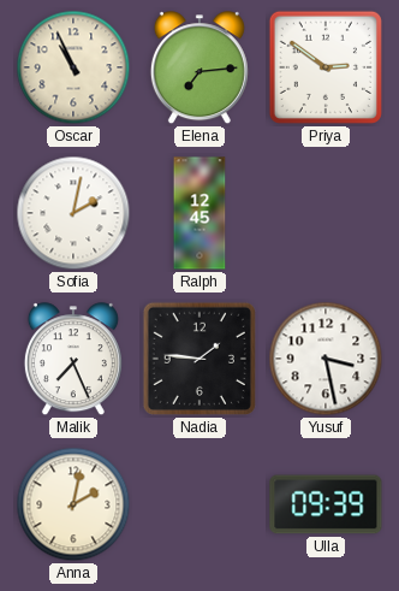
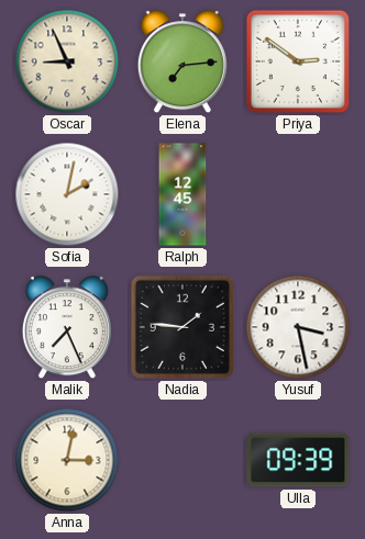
Oscar: 10:56 -> 8:56 (67, 61)
Anna: 2:02 -> 3:02 (67, 460)
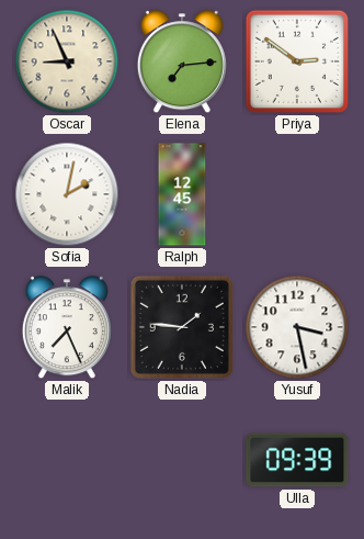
Anna: 3:02 -> none (67, 460)
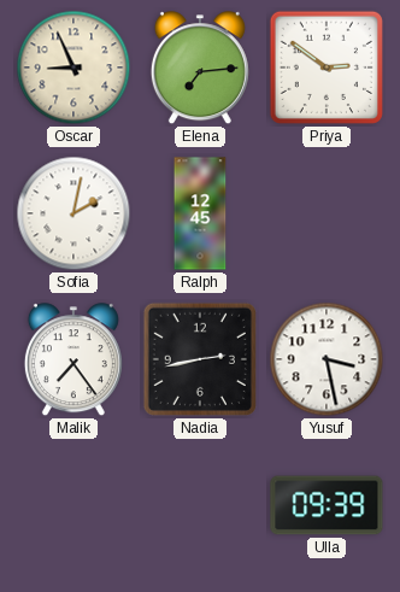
Malik: 7:26 -> 7:24 (73, 361)
Nadia: 1:46 -> 2:43 (200, 359)
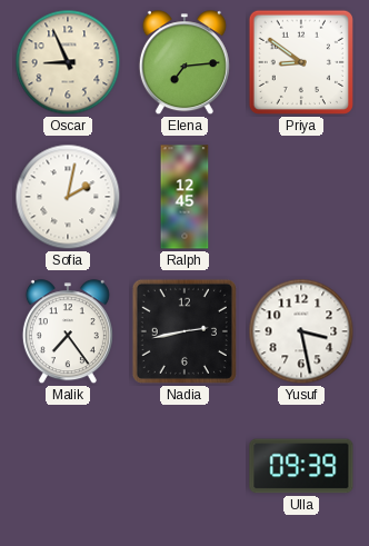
Priya: 2:51 -> 8:51 (301, 62)
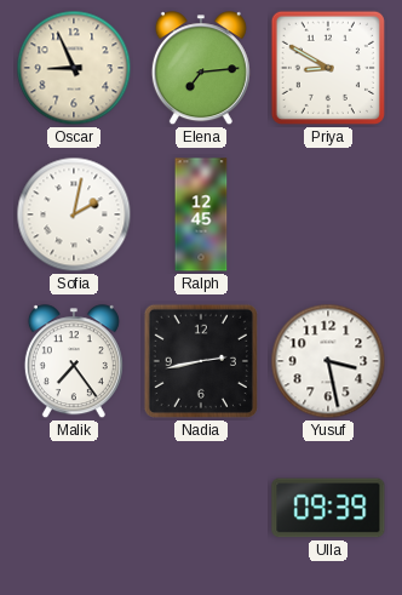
Priya: 8:51 -> 8:50 (328, 68)
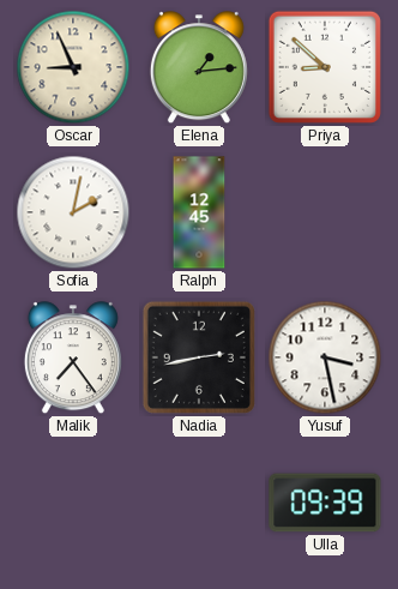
Elena: 7:14 -> 1:14 (199, 68)
Priya: 8:50 -> 8:52 (325, 67)
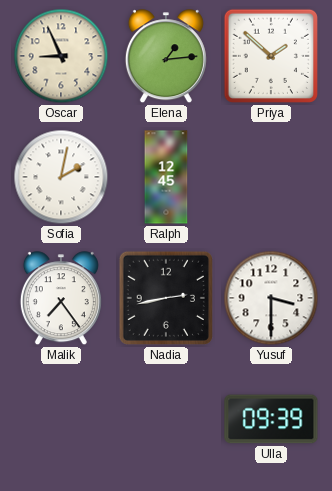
Priya: 8:52 -> 1:52 (271, 56)
Yusuf: 3:28 -> 3:30 (271, 298)
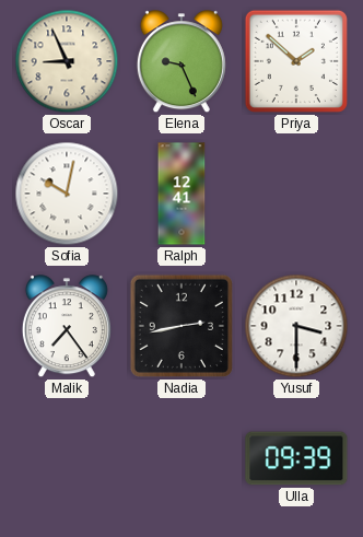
Elena: 1:14 -> 9:26 (181, 62)
Sofia: 2:02 -> 10:02 (67, 194)
Ralph: 12:45 -> 12:41 (181, 194)
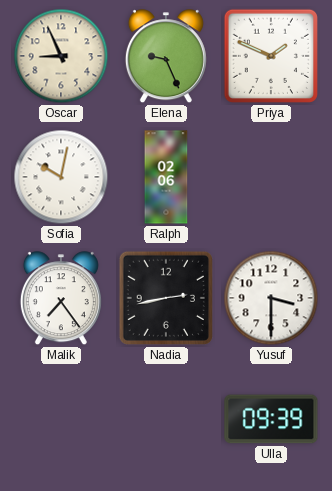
Priya: 1:52 -> 1:49 (271, 56)
Ralph: 12:41 -> 02:06 (166, 177)
